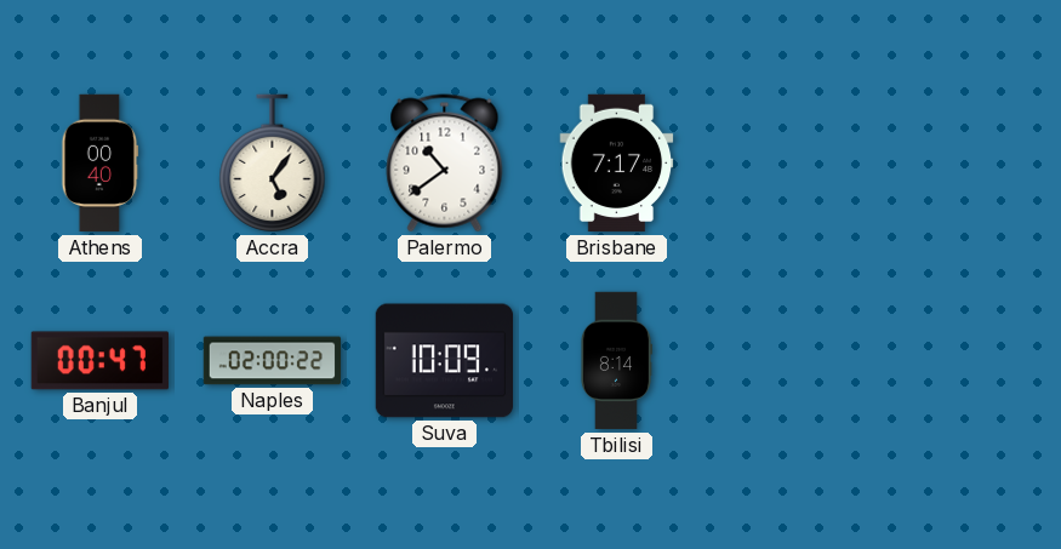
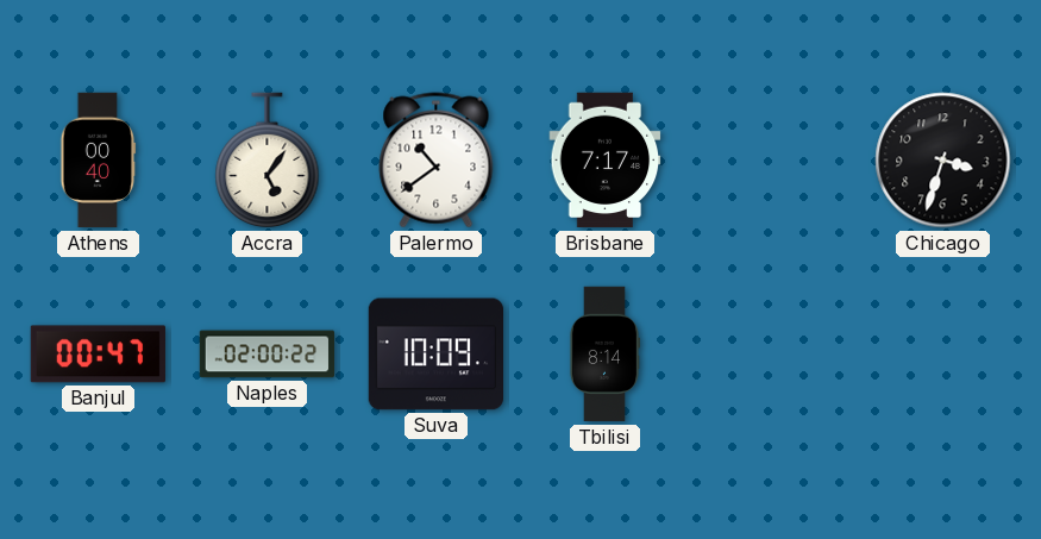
Chicago: none -> 3:33 (943, 161)
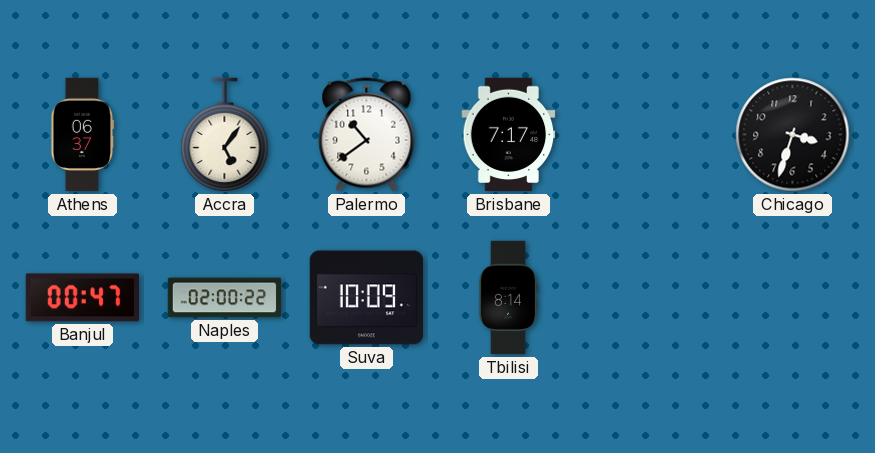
Athens: 00:40 -> 06:37 (83, 135)
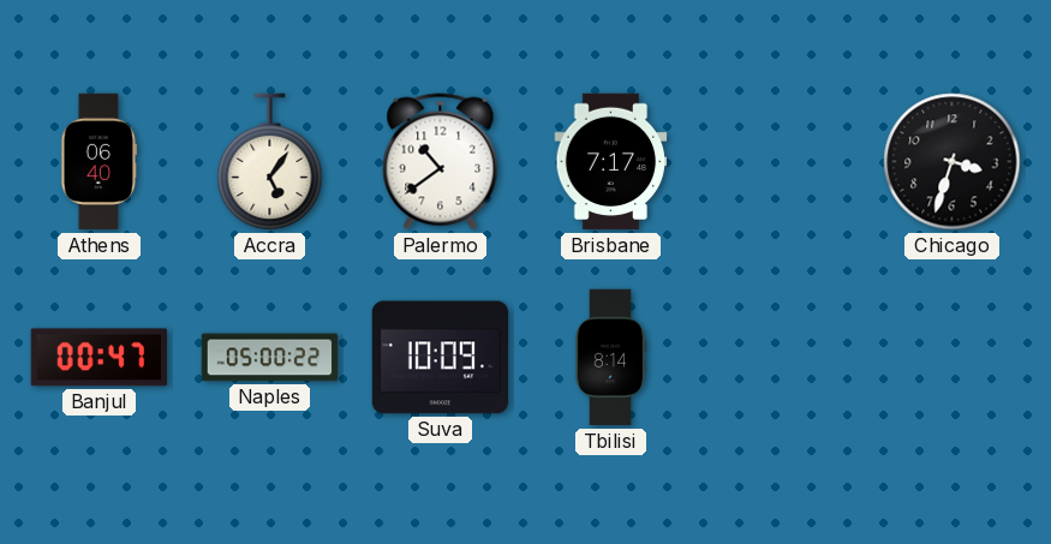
Athens: 06:37 -> 06:40 (100, 162)
Naples: 02:00 -> 05:00 (270, 358)
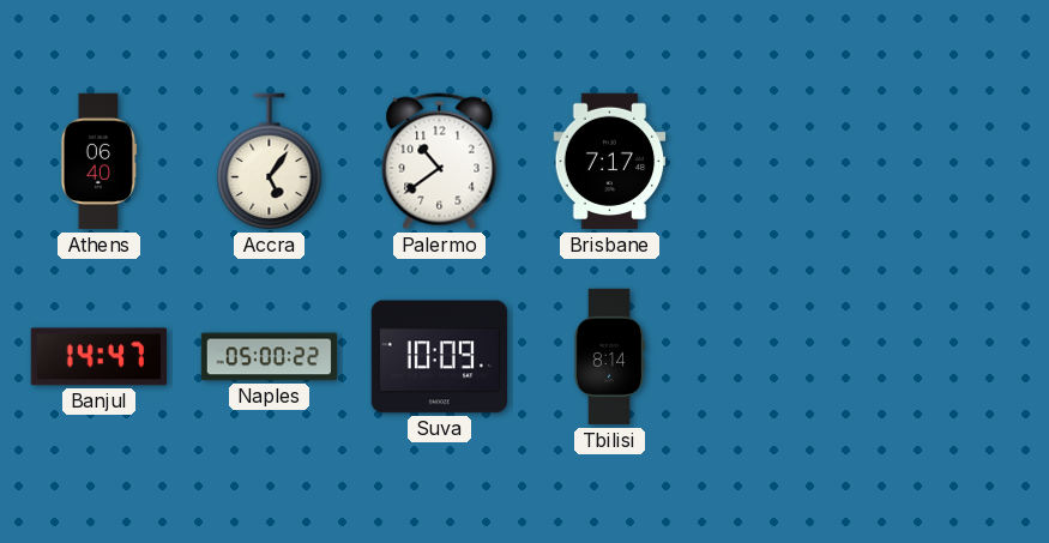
Chicago: 3:33 -> none (953, 162)
Banjul: 00:47 -> 14:47 (98, 357)
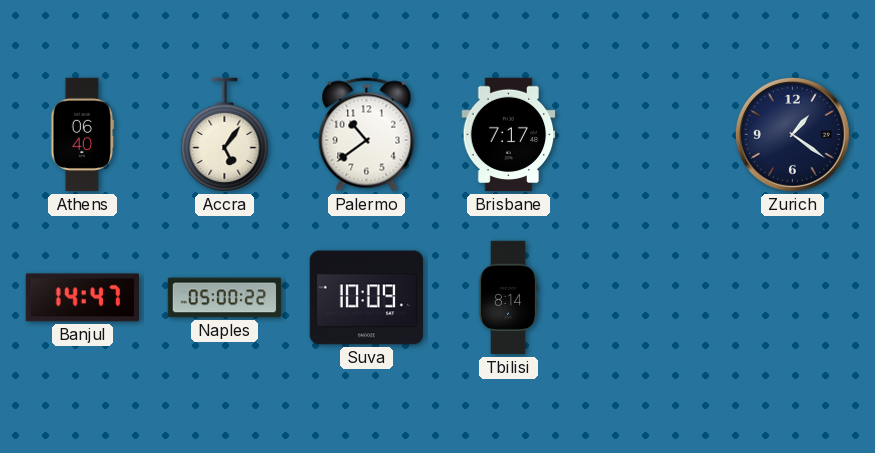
Zurich: none -> 1:21 (792, 134)
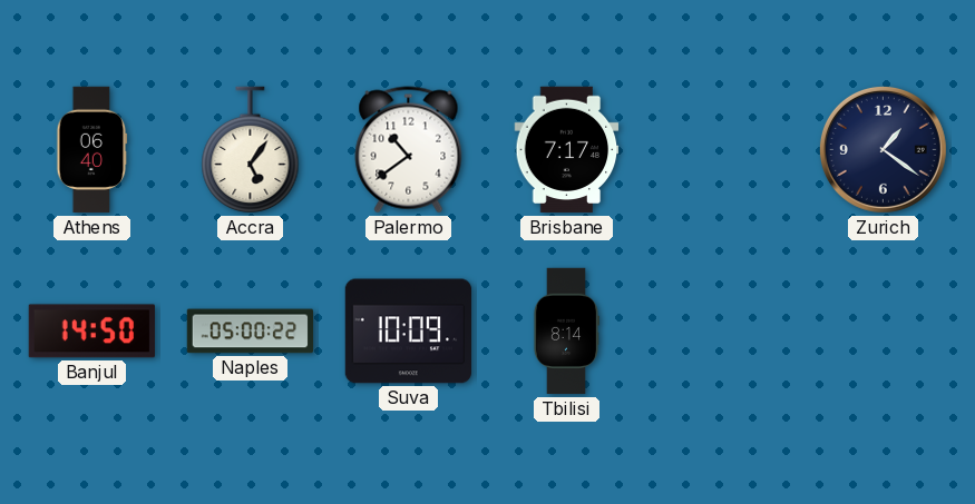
Banjul: 14:47 -> 14:50 (91, 332)
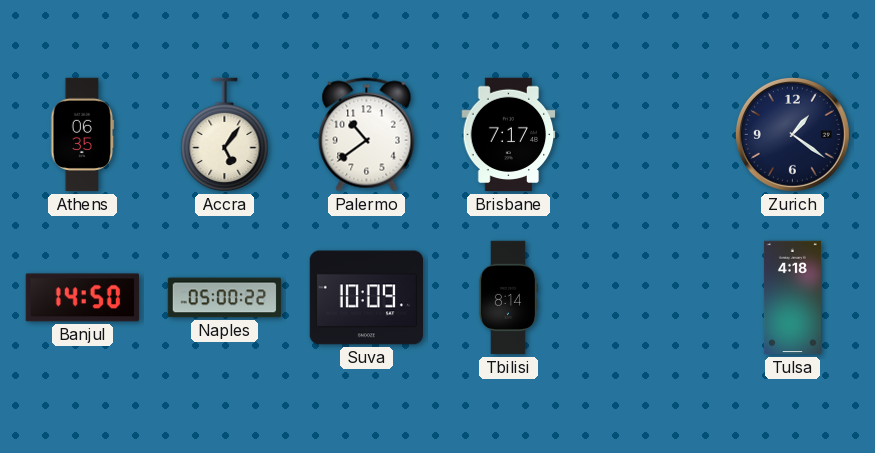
Athens: 06:40 -> 06:35 (83, 135)
Tulsa: none -> 4:18 (792, 298)
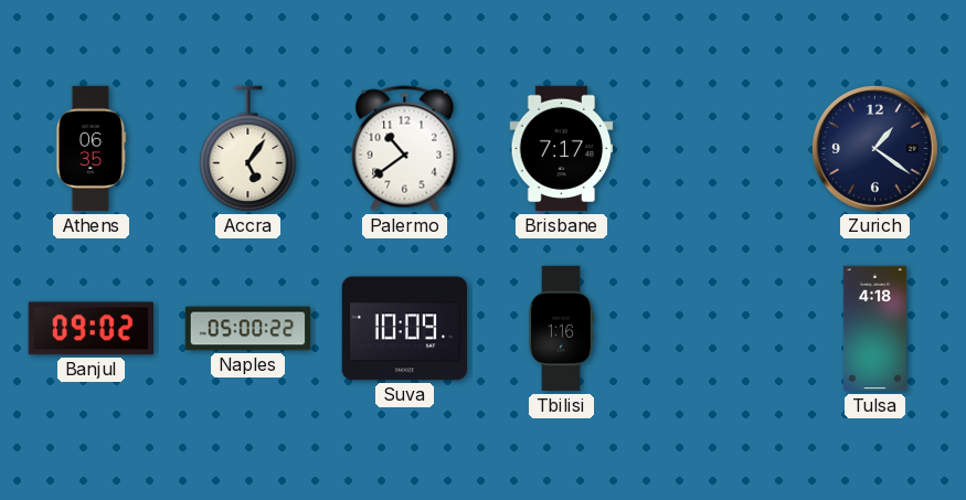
Banjul: 14:50 -> 09:02 (91, 329)
Tbilisi: 8:14 -> 1:16 (561, 329)
